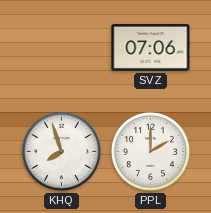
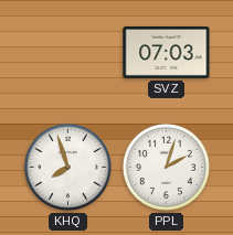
SVZ: 07:06 -> 07:03 (167, 52)
PPL: 2:00 -> 2:03 (166, 167)
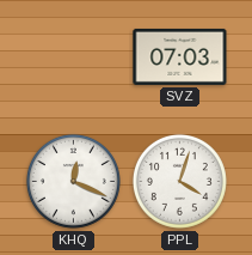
KHQ: 7:57 -> 12:19 (73, 181)
PPL: 2:03 -> 4:03 (179, 181)
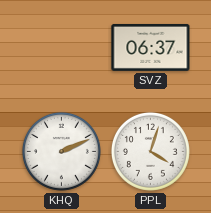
SVZ: 07:03 -> 06:37 (151, 47)
KHQ: 12:19 -> 2:11 (61, 151)
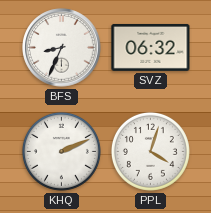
BFS: none -> 8:34 (62, 48)
SVZ: 06:37 -> 06:32 (151, 47)
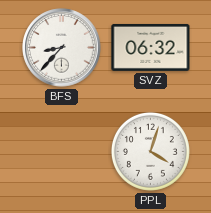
BFS: 8:34 -> 8:37 (62, 48)
KHQ: 2:11 -> none (61, 151)
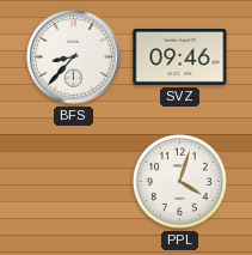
SVZ: 06:32 -> 09:46 (180, 56)
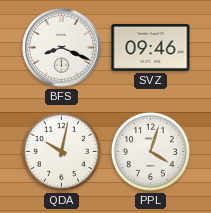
BFS: 8:37 -> 8:19 (62, 48)
QDA: none -> 10:02 (61, 151)
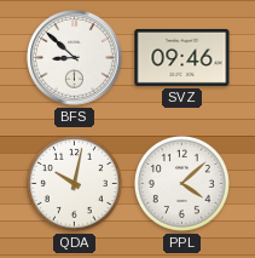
BFS: 8:19 -> 8:52 (75, 58)
PPL: 4:03 -> 4:08 (181, 183)
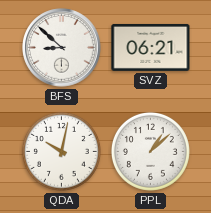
SVZ: 09:46 -> 06:21 (151, 47)
PPL: 4:08 -> 1:08 (150, 151)
